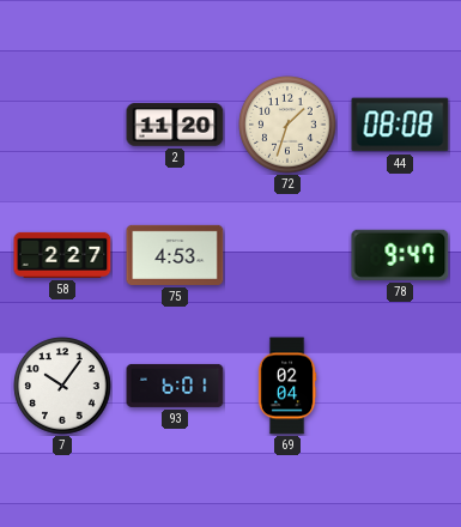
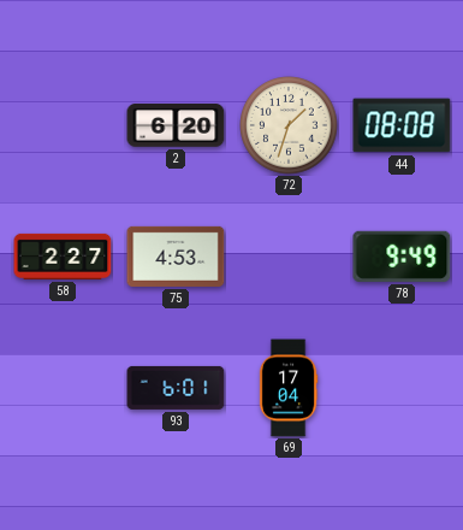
2: 11:20 -> 6:20 (176, 125)
78: 9:47 -> 9:49 (402, 257)
7: 10:06 -> none (62, 386)
69: 02:04 -> 17:04 (289, 388)
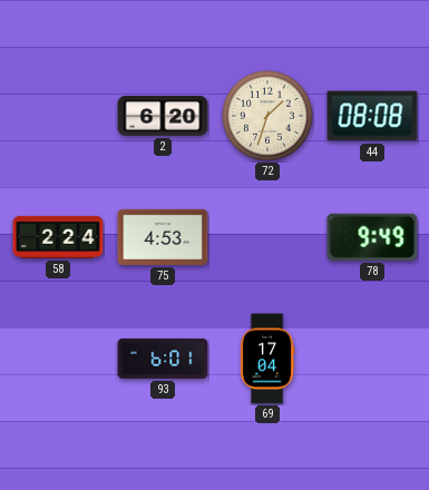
58: 2:27 -> 2:24 (58, 237)
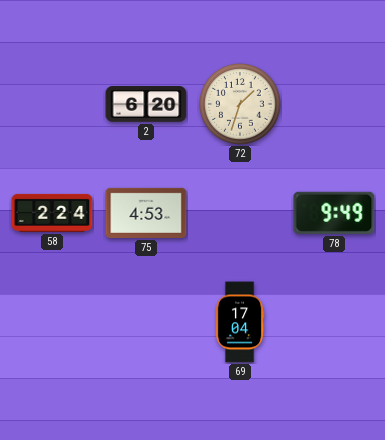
44: 08:08 -> none (372, 116)
93: 6:01 -> none (163, 359)
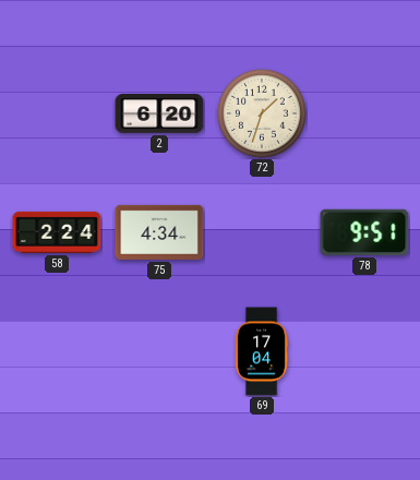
75: 4:53 -> 4:34 (159, 232)
78: 9:49 -> 9:51 (364, 232)
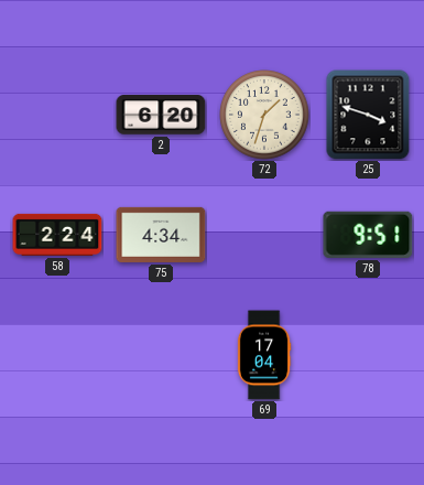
25: none -> 3:48 (368, 115)
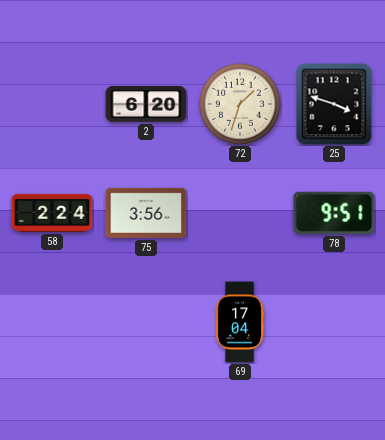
75: 4:34 -> 3:56 (146, 213)
